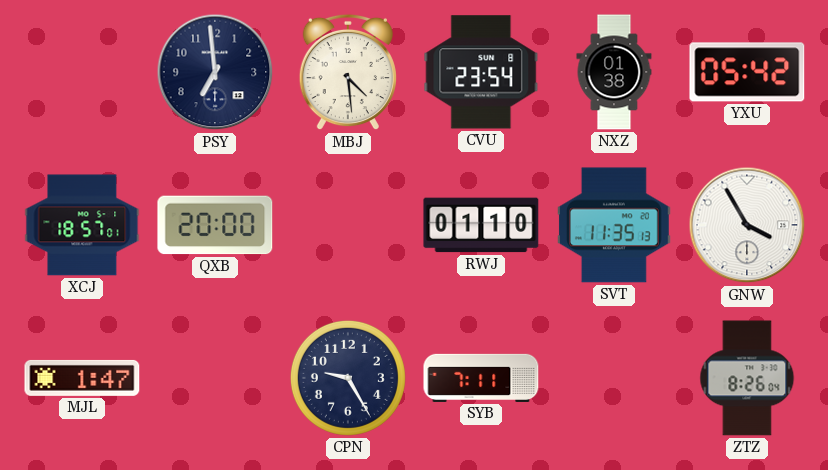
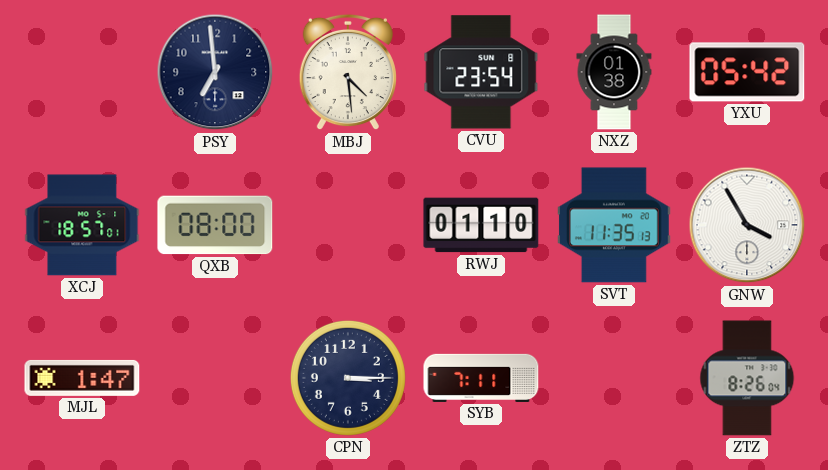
QXB: 20:00 -> 08:00 (215, 225)
CPN: 9:25 -> 3:15 (348, 378)
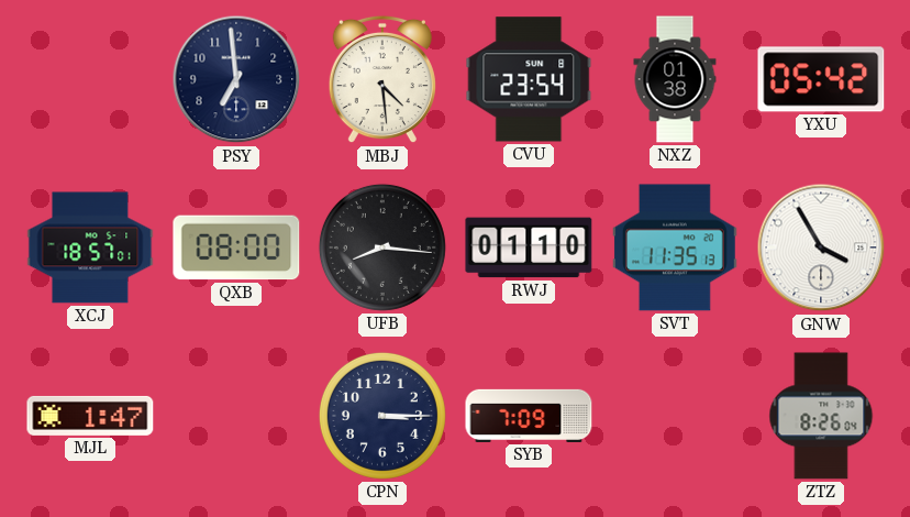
UFB: none -> 8:16 (382, 248)
SYB: 7:11 -> 7:09 (529, 416)
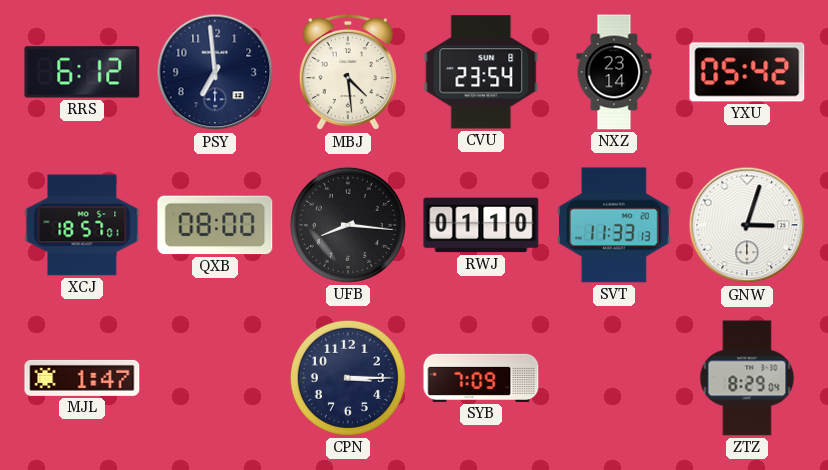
RRS: none -> 6:12 (82, 72)
NXZ: 01:38 -> 23:14 (614, 72)
SVT: 11:35 -> 11:33 (615, 225)
GNW: 3:55 -> 3:03 (747, 225)
ZTZ: 8:26 -> 8:29 (747, 378)
